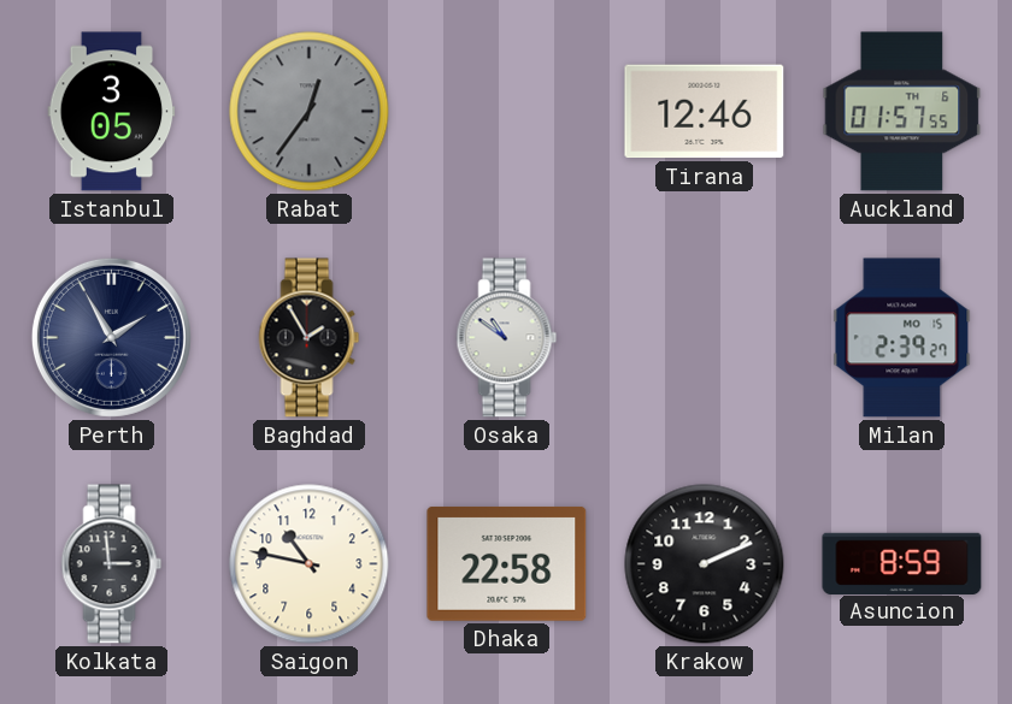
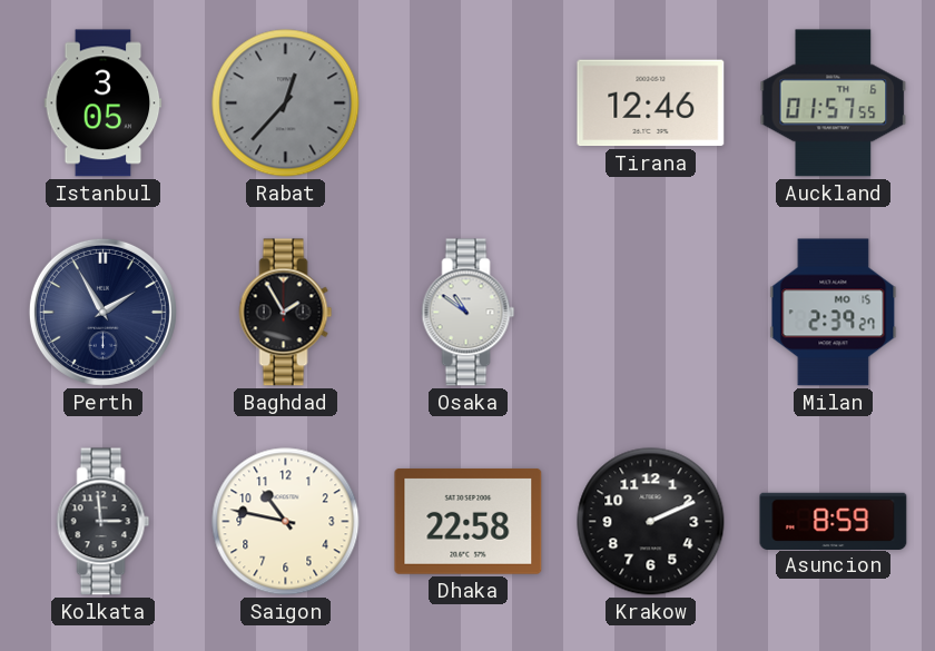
Rabat: 12:36 -> 12:37 (286, 103)
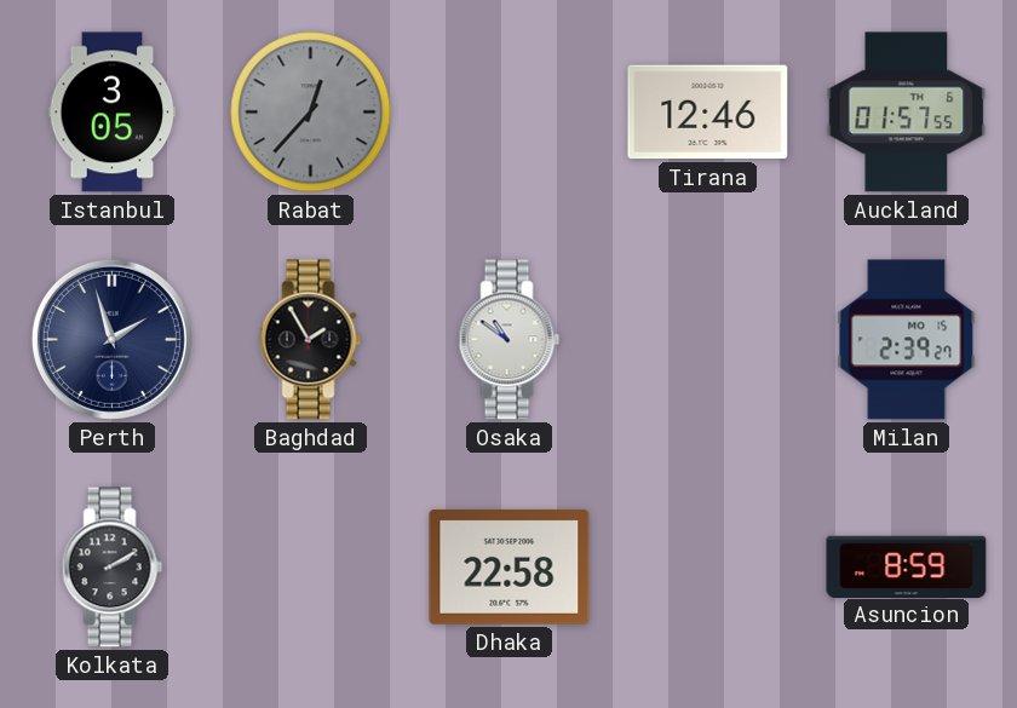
Perth: 1:55 -> 1:57 (111, 339)
Kolkata: 2:59 -> 2:10 (113, 568)
Saigon: 10:47 -> none (286, 522)
Krakow: 2:11 -> none (651, 522)
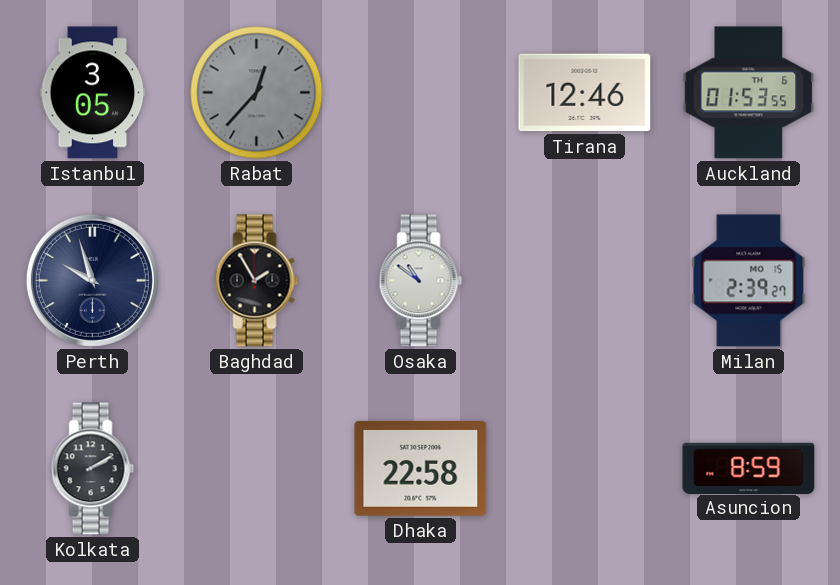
Auckland: 01:57 -> 01:53 (749, 93)
Perth: 1:57 -> 9:57 (92, 280)
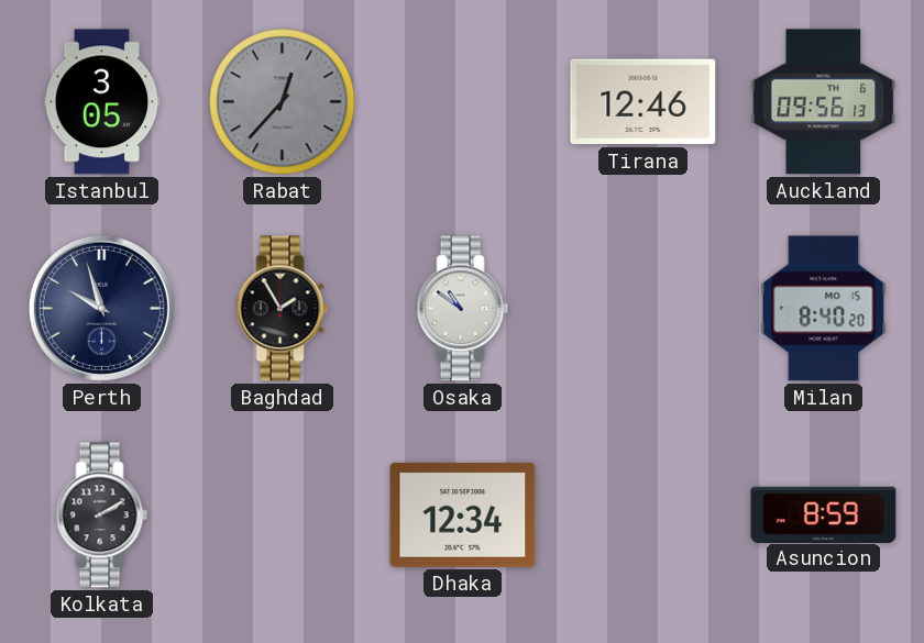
Auckland: 01:53 -> 09:56 (824, 102)
Milan: 2:39 -> 8:40 (824, 309)
Dhaka: 22:58 -> 12:34 (463, 514)
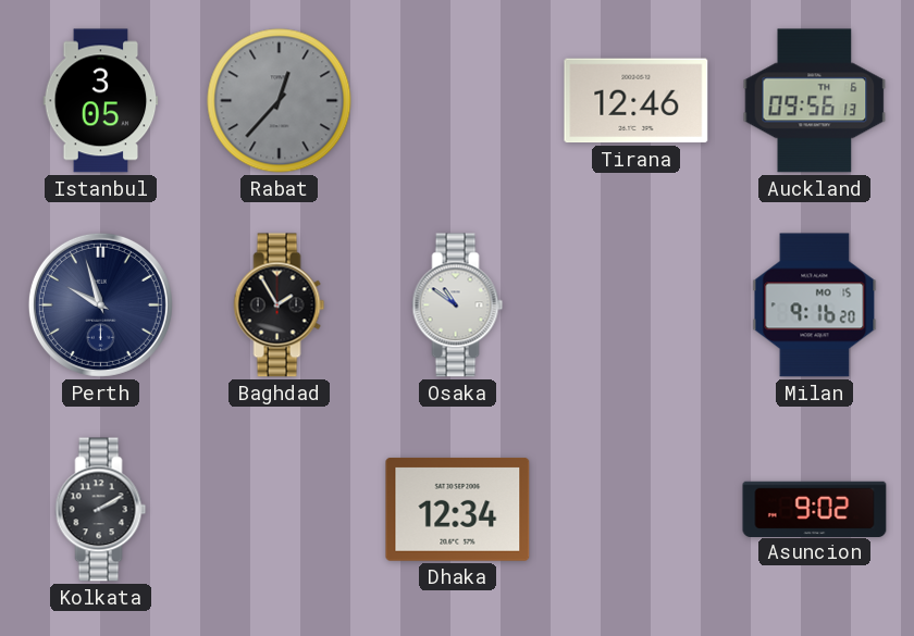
Milan: 8:40 -> 9:16 (815, 305)
Asuncion: 8:59 -> 9:02 (815, 509)
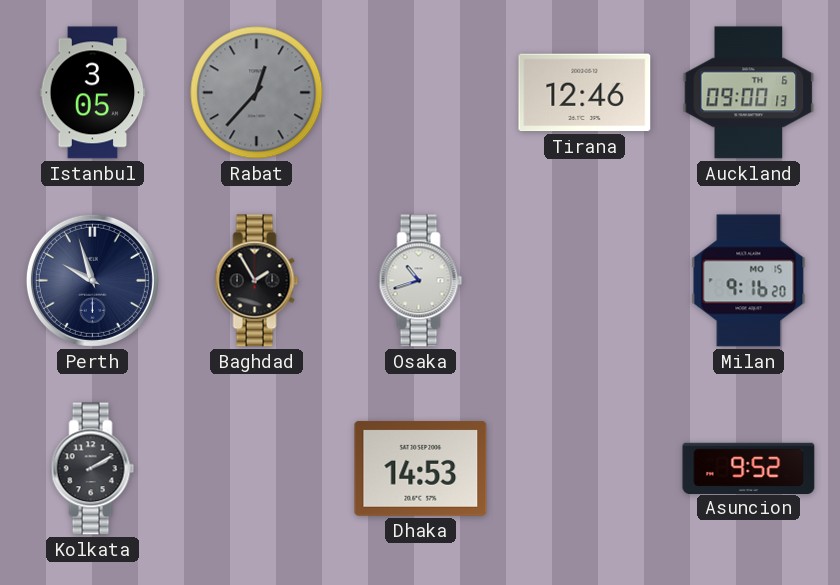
Auckland: 09:56 -> 09:00 (749, 93)
Osaka: 10:51 -> 10:42 (421, 281)
Dhaka: 12:34 -> 14:53 (421, 468)
Asuncion: 9:02 -> 9:52 (749, 468)
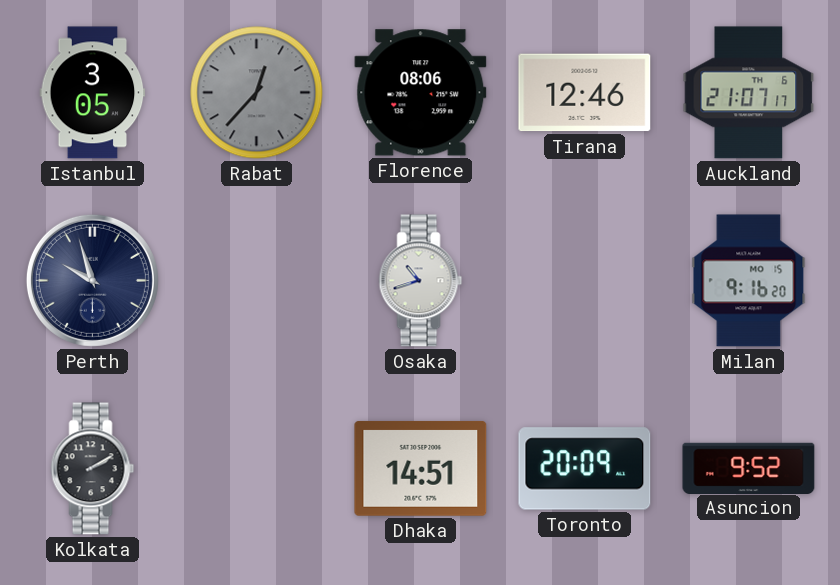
Florence: none -> 08:06 (421, 93)
Auckland: 09:00 -> 21:07 (749, 93)
Baghdad: 1:55 -> none (257, 281)
Dhaka: 14:53 -> 14:51 (421, 468)
Toronto: none -> 20:09 (585, 469)
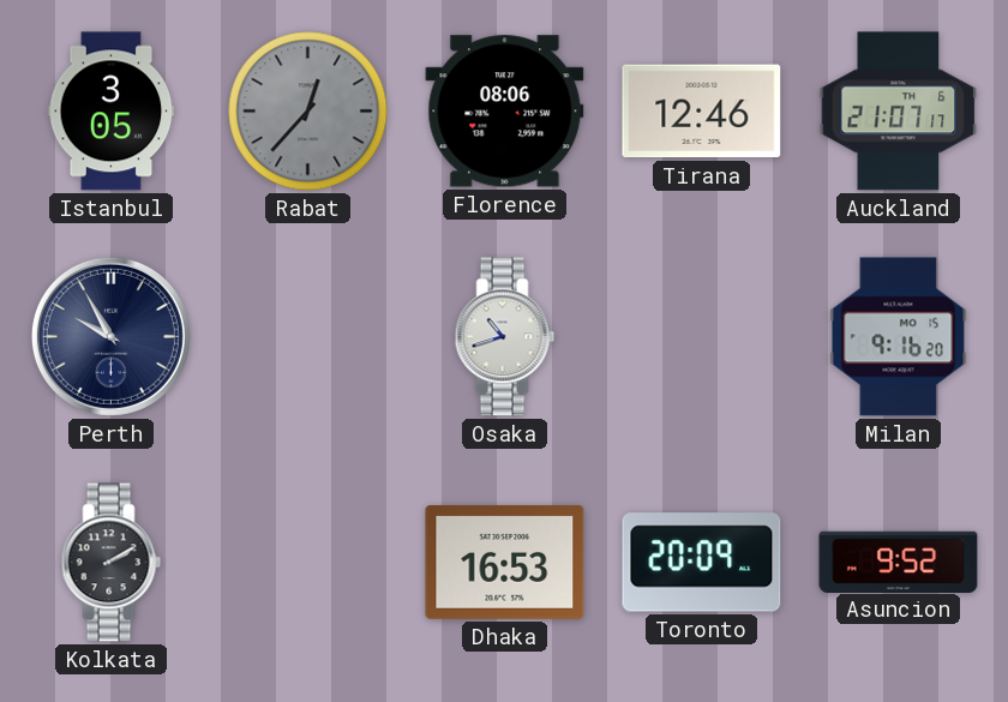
Perth: 9:57 -> 9:55 (110, 336)
Dhaka: 14:51 -> 16:53 (505, 562)
